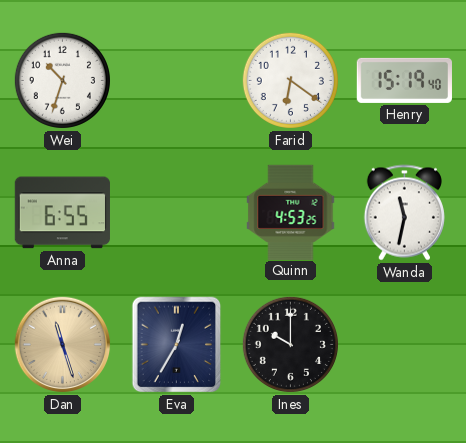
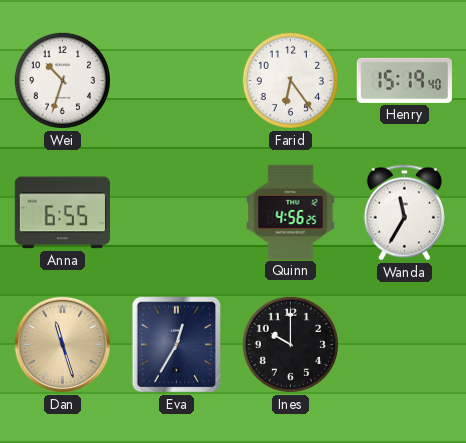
Farid: 6:21 -> 6:24 (290, 80)
Quinn: 4:53 -> 4:56 (291, 212)
Wanda: 11:32 -> 11:35 (404, 213)
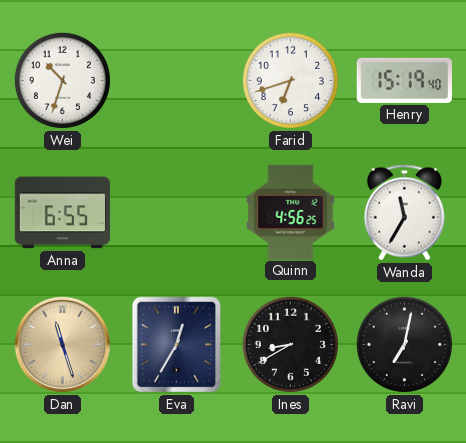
Farid: 6:24 -> 6:42 (290, 80)
Ines: 10:00 -> 8:40 (290, 344)
Ravi: none -> 7:02 (404, 344)
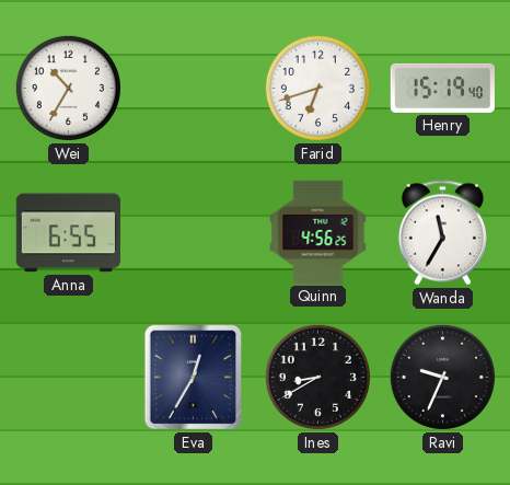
Wei: 10:33 -> 10:35 (68, 88)
Dan: 11:27 -> none (63, 345)
Ravi: 7:02 -> 9:34 (442, 377)
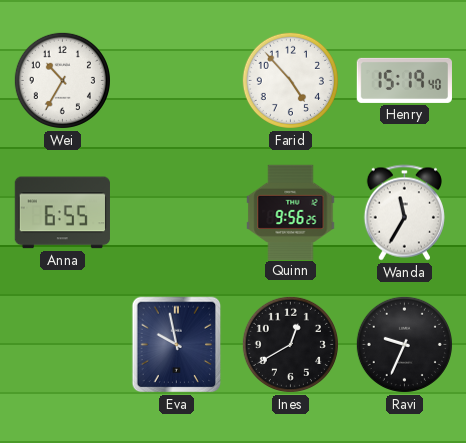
Farid: 6:42 -> 4:53 (290, 80)
Quinn: 4:56 -> 9:56 (291, 212)
Eva: 12:35 -> 9:58 (177, 345)
Ines: 8:40 -> 12:40 (290, 344)
